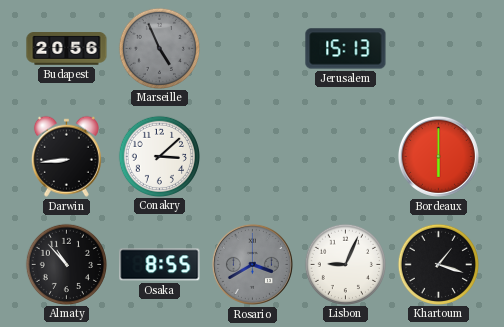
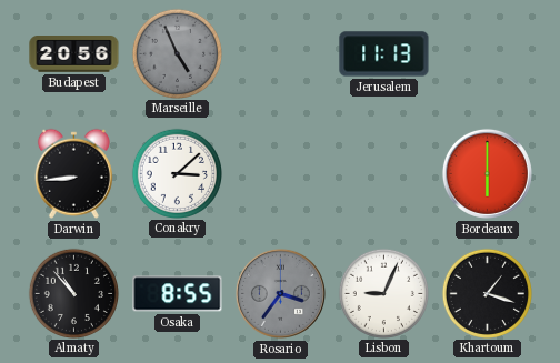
Jerusalem: 15:13 -> 11:13 (384, 54)
Rosario: 3:40 -> 3:36 (280, 293)
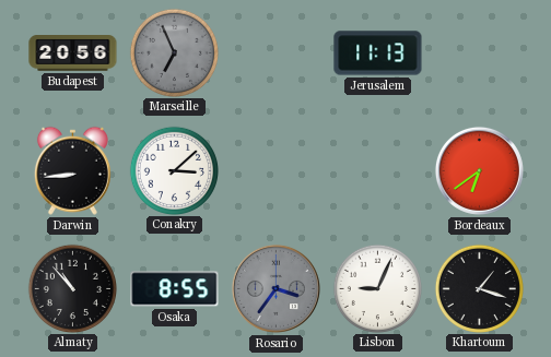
Marseille: 4:56 -> 6:56 (174, 52)
Bordeaux: 6:00 -> 6:39 (479, 170)
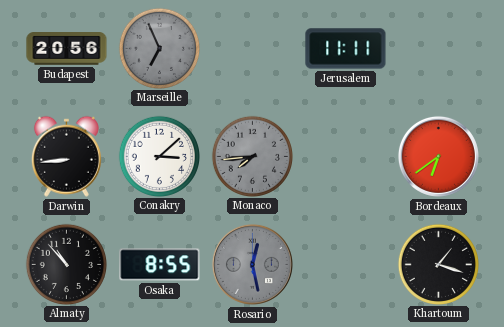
Jerusalem: 11:13 -> 11:11 (346, 49)
Monaco: none -> 7:44 (252, 156)
Rosario: 3:36 -> 12:28 (252, 264)
Lisbon: 9:04 -> none (377, 288)
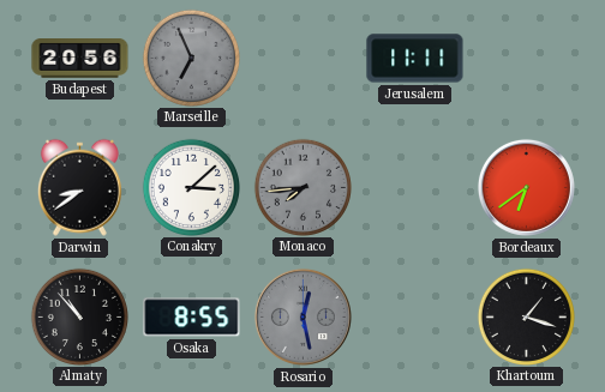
Darwin: 8:44 -> 8:39 (79, 187)
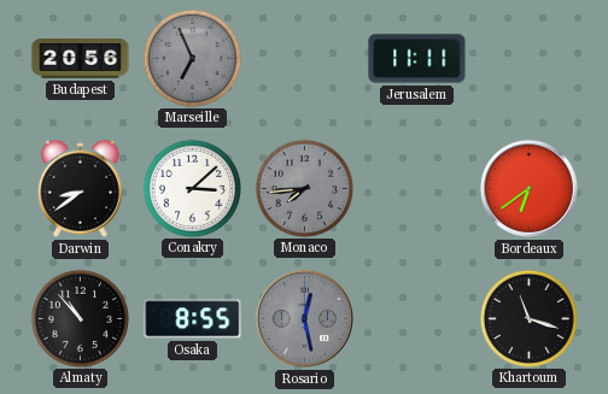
Khartoum: 1:18 -> 11:18 (528, 318)
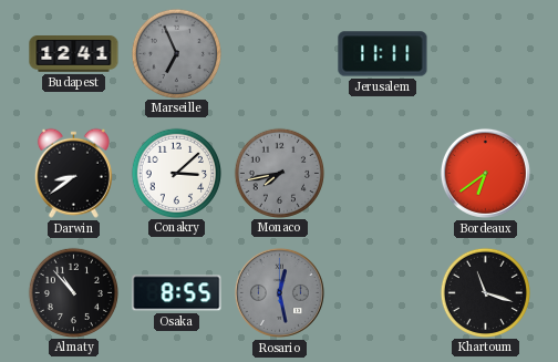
Budapest: 20:56 -> 12:41 (74, 54)
Monaco: 7:44 -> 7:43 (279, 173)
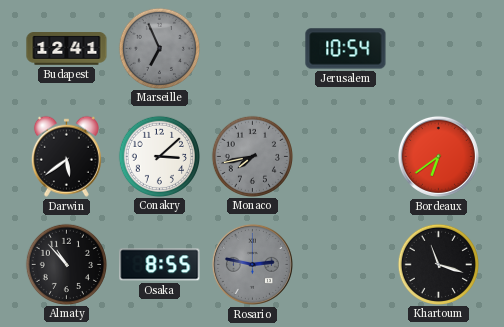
Jerusalem: 11:11 -> 10:54 (346, 49)
Darwin: 8:39 -> 5:39 (66, 156)
Rosario: 12:28 -> 2:47 (252, 264)
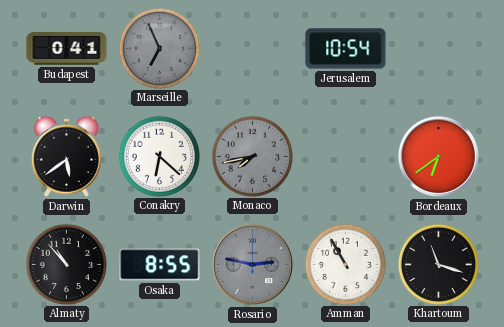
Budapest: 12:41 -> 0:41 (67, 49)
Conakry: 3:08 -> 6:22 (159, 156)
Amman: none -> 10:55 (345, 264)
